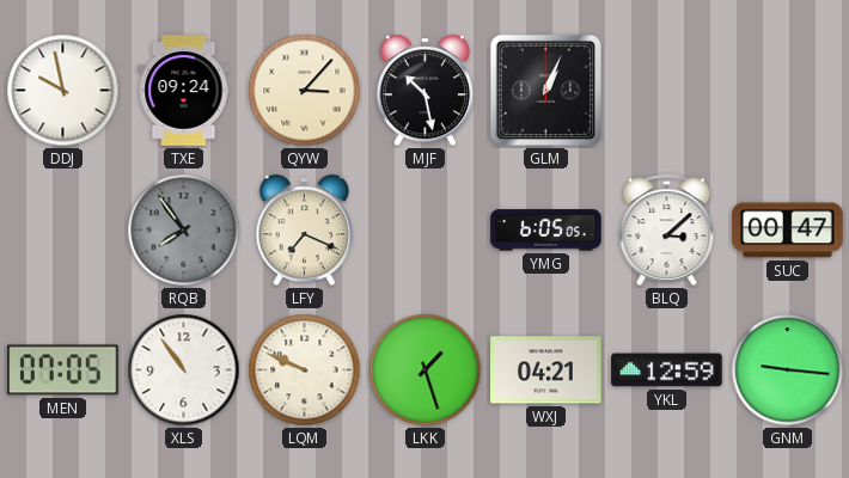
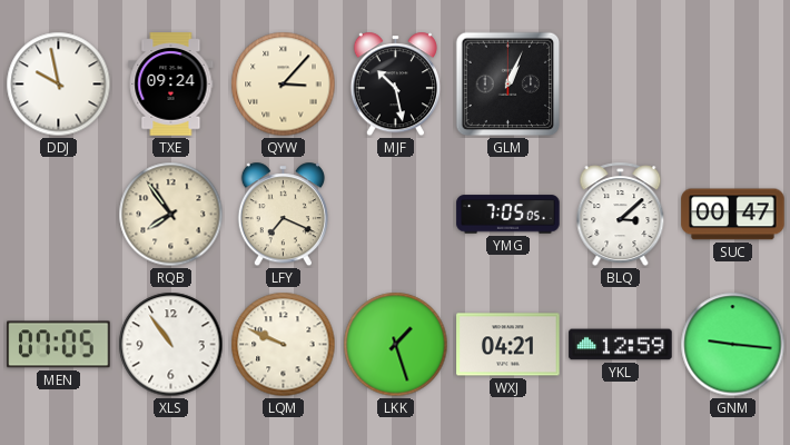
RQB dial: grey -> cream (171, 215)
YMG: 6:05 -> 7:05 (508, 215)
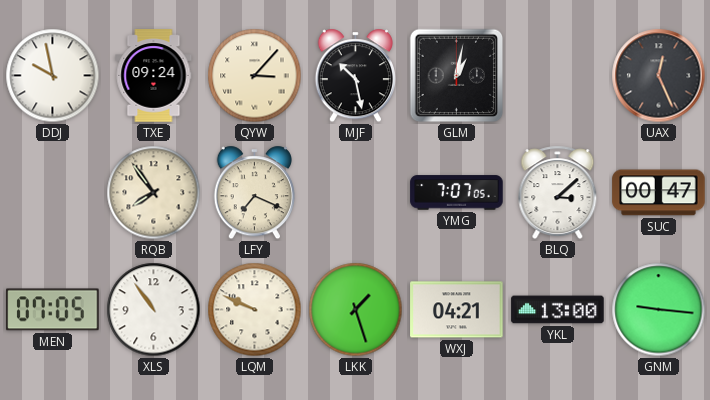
GLM: 1:04 -> 1:02 (457, 76)
UAX: none -> 12:26 (659, 76)
YMG: 7:05 -> 7:07 (457, 193)
YKL: 12:59 -> 13:00 (558, 310)
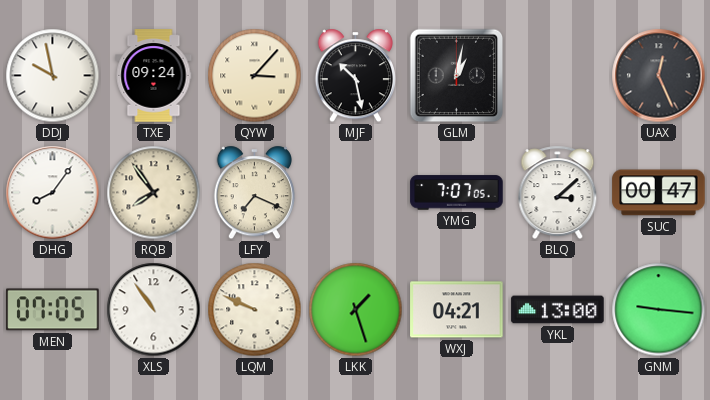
DHG: none -> 8:06 (53, 193)
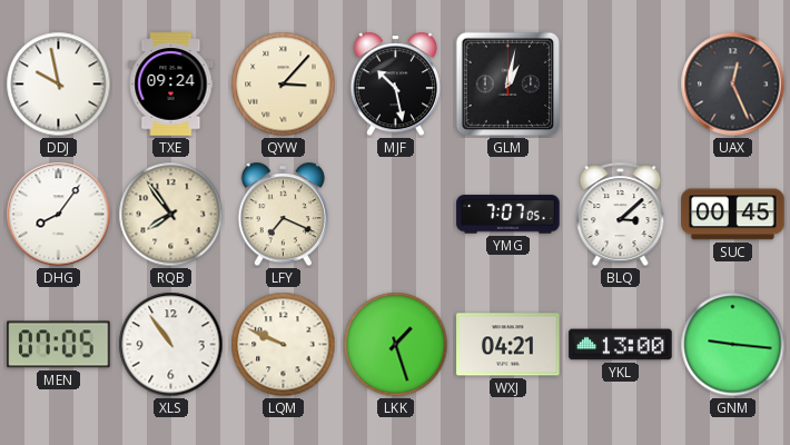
SUC: 00:47 -> 00:45 (733, 215)
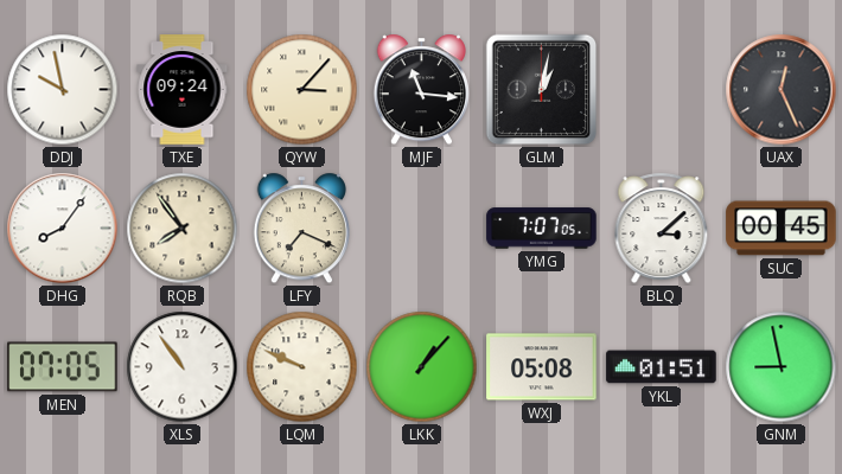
MJF: 10:28 -> 11:16 (421, 90)
LKK: 1:27 -> 1:07 (422, 367)
WXJ: 04:21 -> 05:08 (542, 367)
YKL: 13:00 -> 01:51 (662, 367)
GNM: 9:16 -> 8:58 (782, 367)
